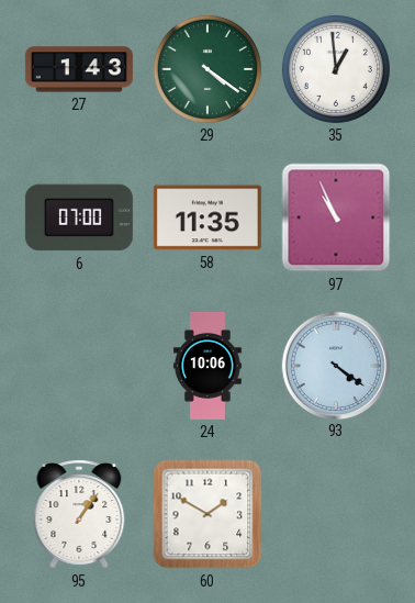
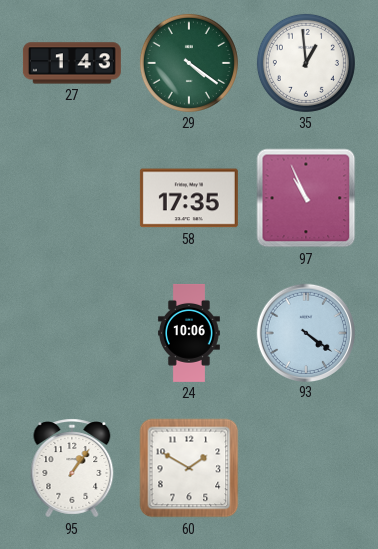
6: 07:00 -> none (79, 217)
58: 11:35 -> 17:35 (189, 198)
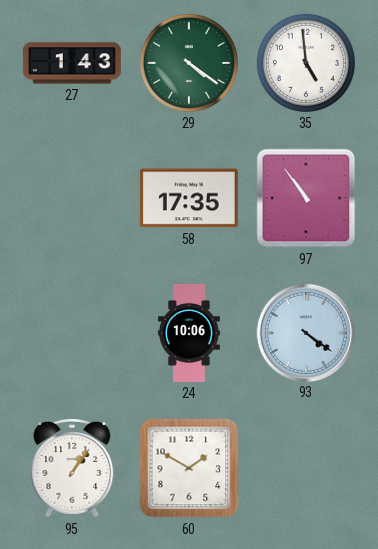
35: 12:59 -> 4:59 (306, 63)
97: 10:56 -> 10:54 (306, 198)
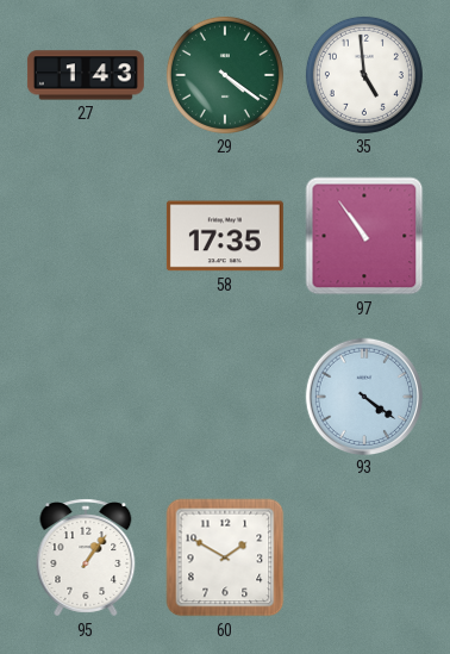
24: 10:06 -> none (189, 333)
